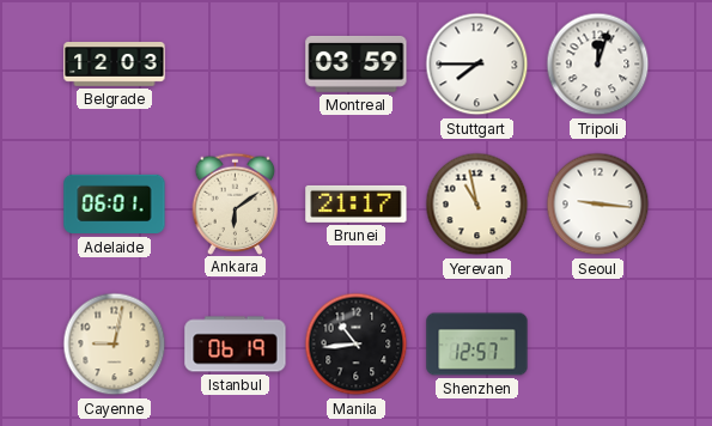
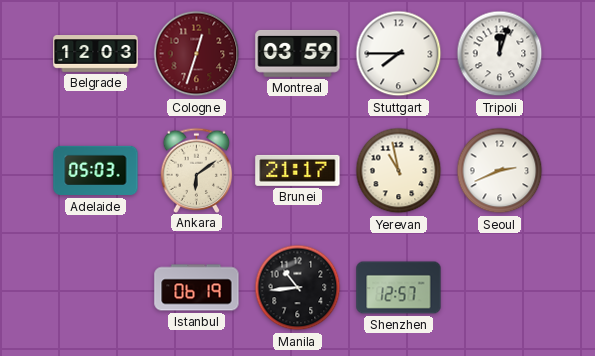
Cologne: none -> 12:33 (197, 54)
Adelaide: 06:01 -> 05:03 (96, 171)
Seoul: 9:16 -> 2:41 (500, 171)
Cayenne: 9:02 -> none (115, 345)
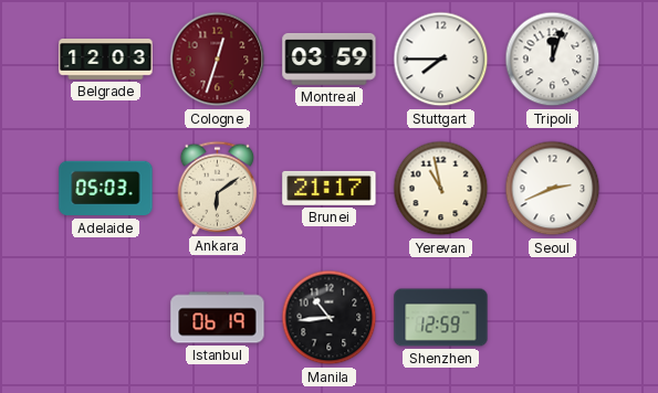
Shenzhen: 12:57 -> 12:59 (441, 318)
